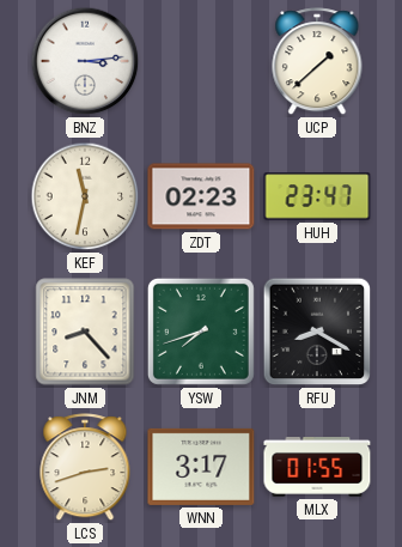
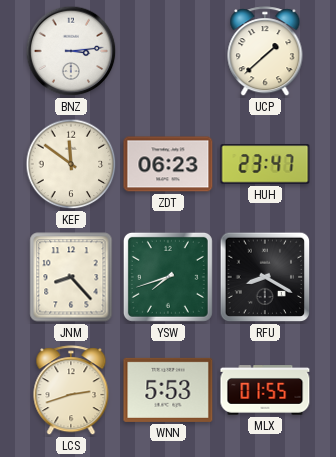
KEF: 11:32 -> 11:51 (71, 164)
ZDT: 02:23 -> 06:23 (168, 164)
WNN: 3:17 -> 5:53 (168, 390)
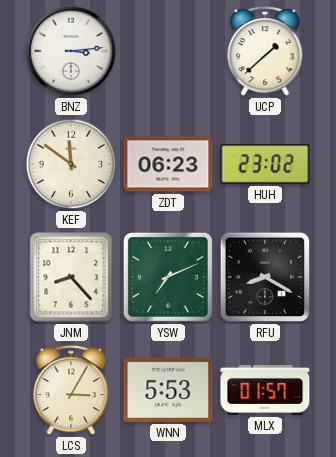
HUH: 23:47 -> 23:02 (265, 164)
YSW: 7:42 -> 7:11 (168, 277)
LCS: 2:42 -> 3:05 (71, 391)
MLX: 01:55 -> 01:57 (265, 390)
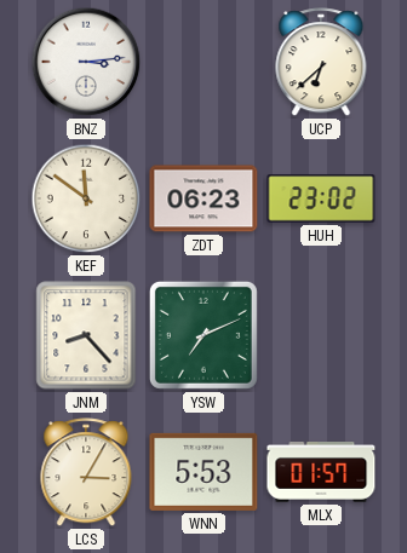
UCP: 1:38 -> 6:38 (321, 63)
RFU: 8:20 -> none (265, 277)
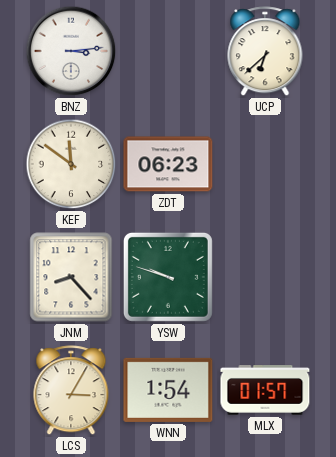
HUH: 23:02 -> none (321, 198)
YSW: 7:11 -> 9:48 (168, 277)
WNN: 5:53 -> 1:54 (168, 390)
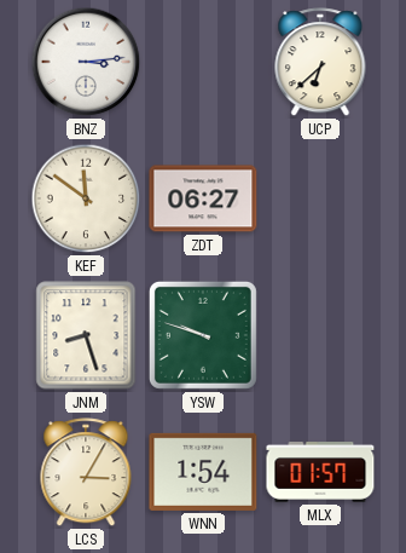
ZDT: 06:23 -> 06:27 (203, 198)
JNM: 8:23 -> 8:27 (86, 335)
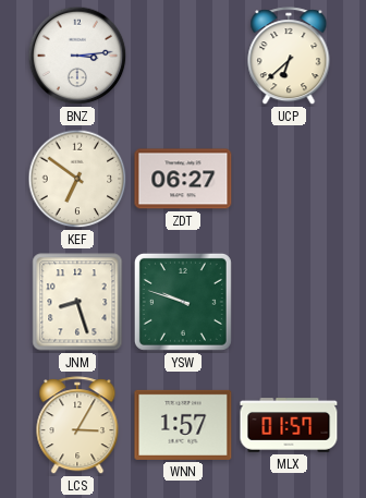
KEF: 11:51 -> 6:51 (77, 179)
WNN: 1:54 -> 1:57 (183, 425)
